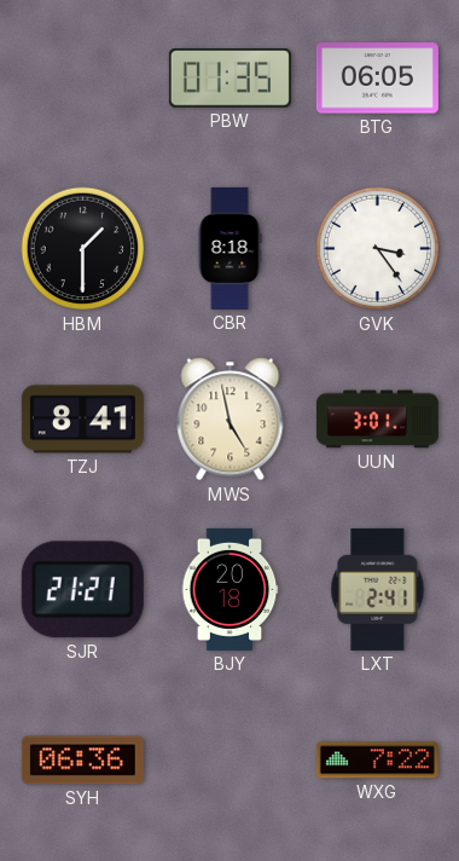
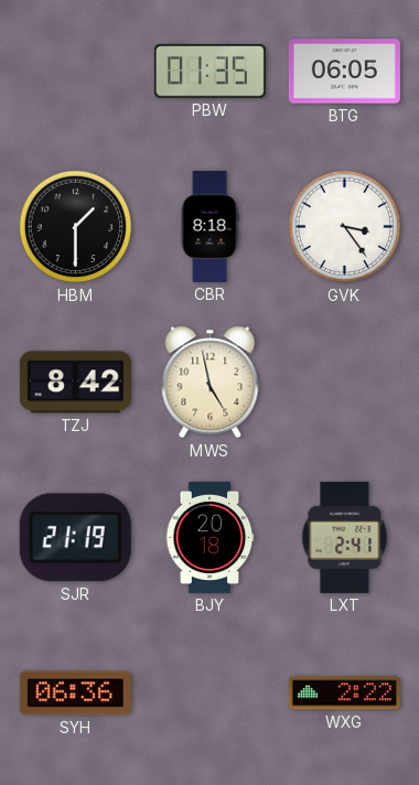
TZJ: 8:41 -> 8:42 (75, 383)
UUN: 3:01 -> none (377, 420)
SJR: 21:21 -> 21:19 (75, 538)
WXG: 7:22 -> 2:22 (344, 693)
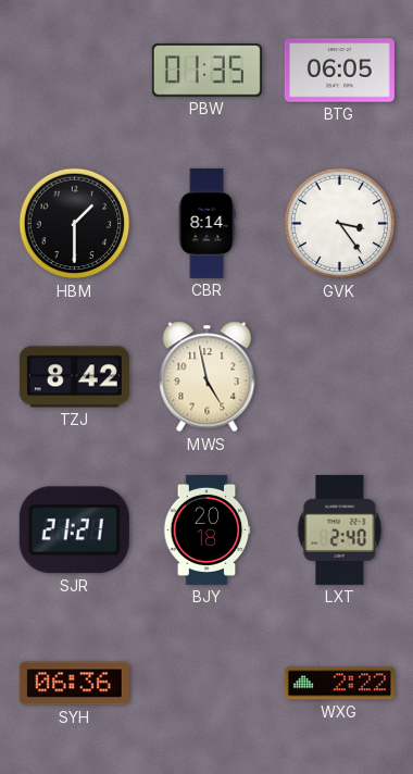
CBR: 8:18 -> 8:14 (206, 223)
SJR: 21:19 -> 21:21 (74, 530)
LXT: 2:41 -> 2:40 (340, 529)
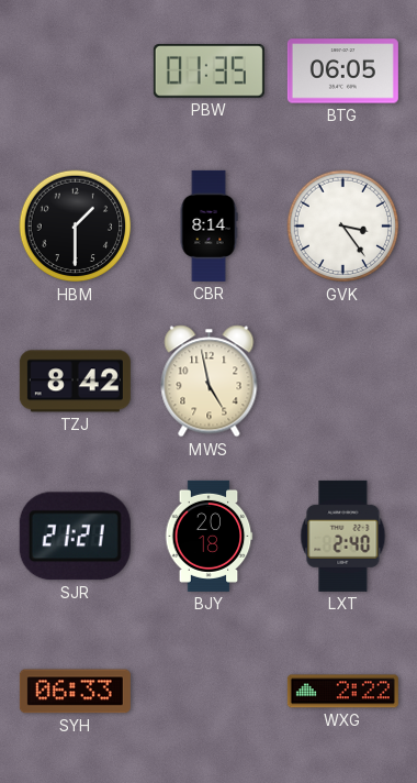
SYH: 06:36 -> 06:33 (75, 692)
